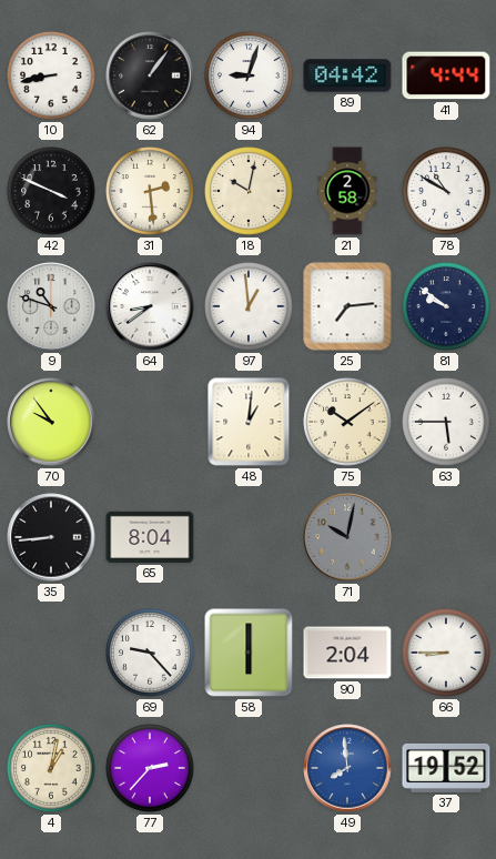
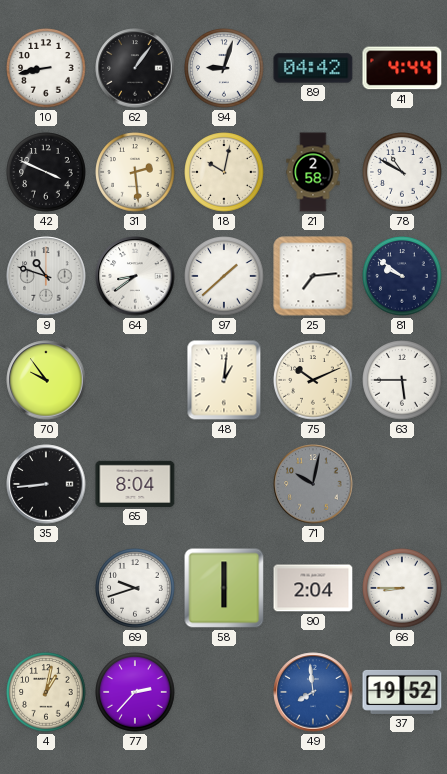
97: 12:59 -> 1:38 (224, 276)
75: 10:09 -> 10:11 (313, 380)
69: 9:23 -> 9:42 (135, 588)
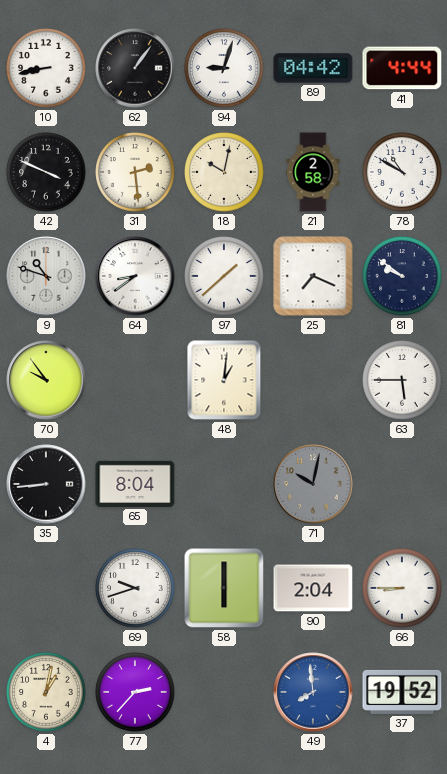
25: 7:14 -> 7:19 (313, 276)
75: 10:11 -> none (313, 380)
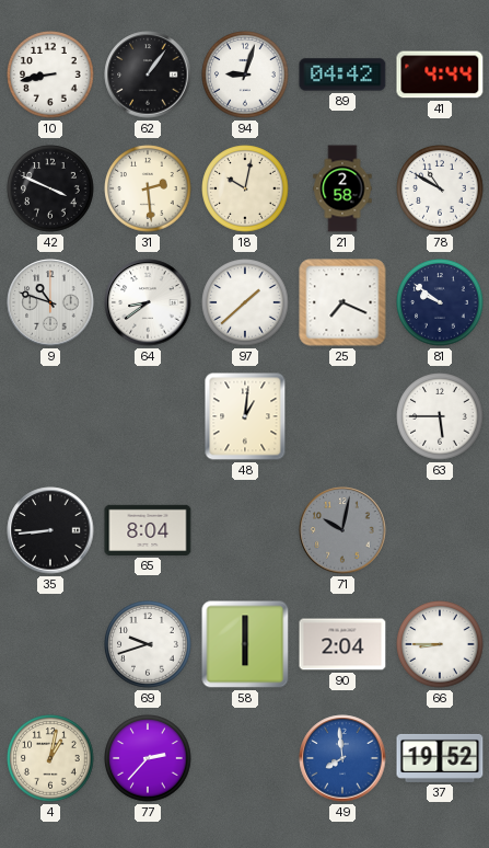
70: 9:54 -> none (46, 380)
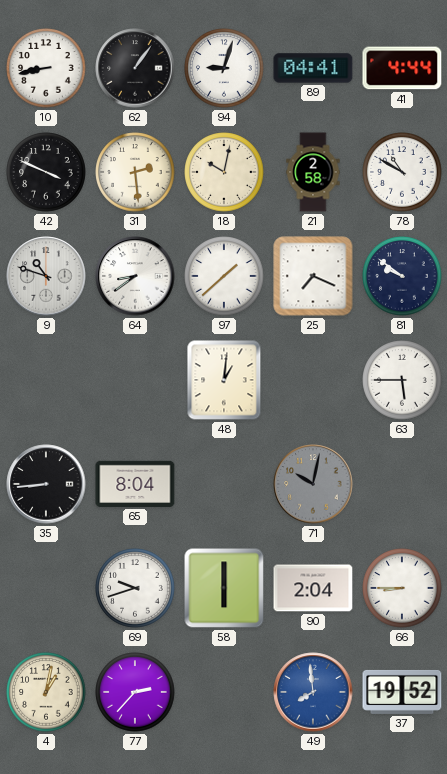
89: 04:42 -> 04:41 (313, 68)
